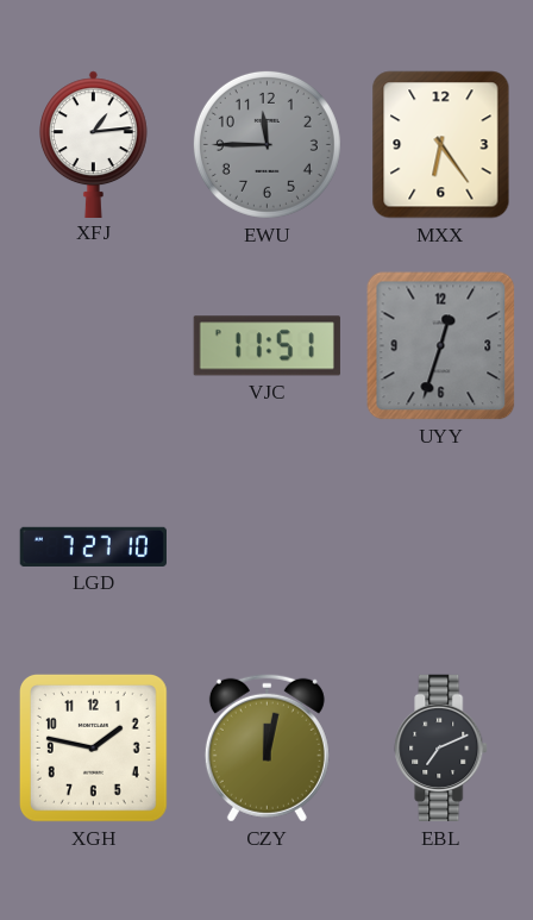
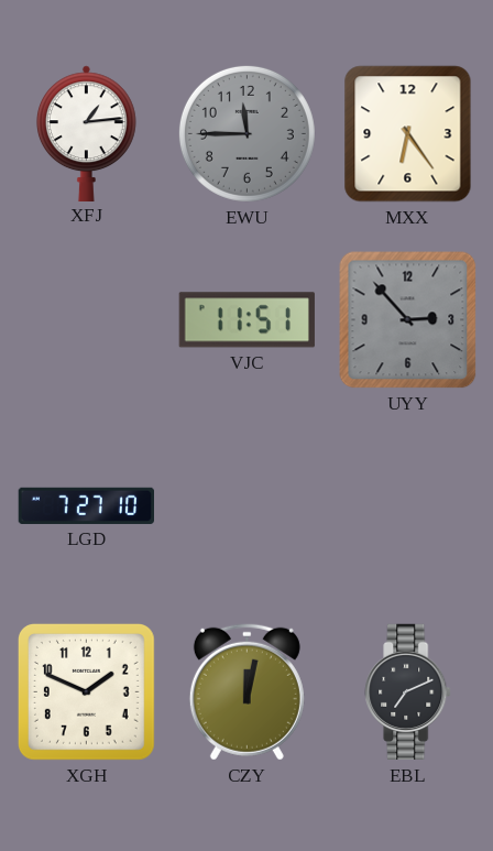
UYY: 12:33 -> 2:53 (408, 320)
XGH: 1:47 -> 1:49 (86, 691)
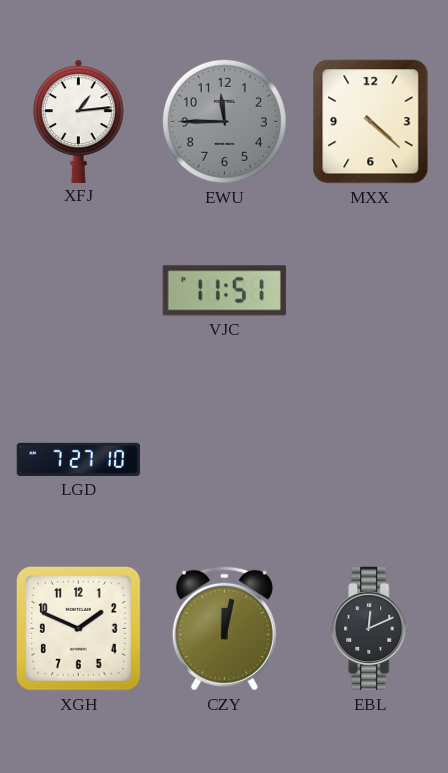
MXX: 6:24 -> 4:22 (371, 122)
UYY: 2:53 -> none (408, 320)
EBL: 7:11 -> 12:11 (371, 629)
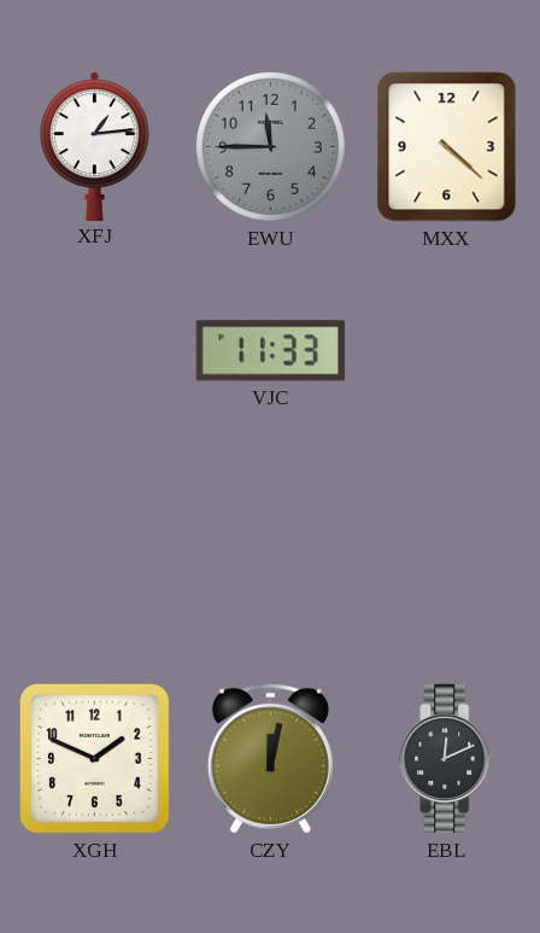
VJC: 11:51 -> 11:33 (270, 351)
LGD: 7:27 -> none (78, 459)
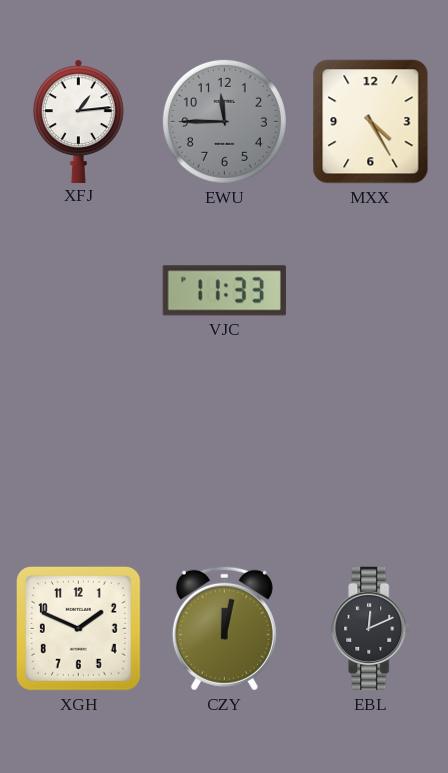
MXX: 4:22 -> 4:25 (371, 122)
